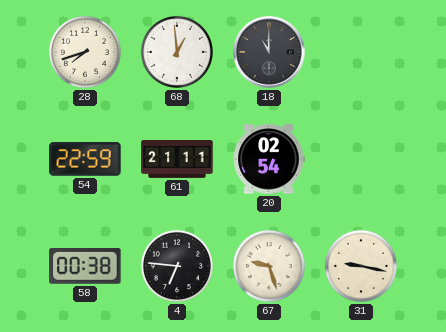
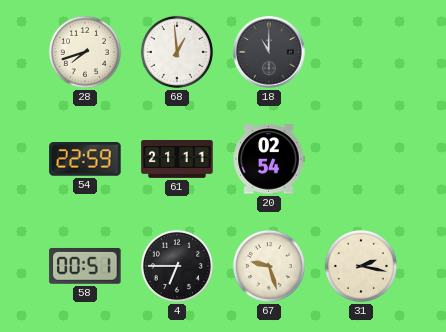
58: 00:38 -> 00:51 (85, 266)
4: 6:46 -> 6:45 (177, 266)
31: 9:17 -> 2:17 (361, 266)
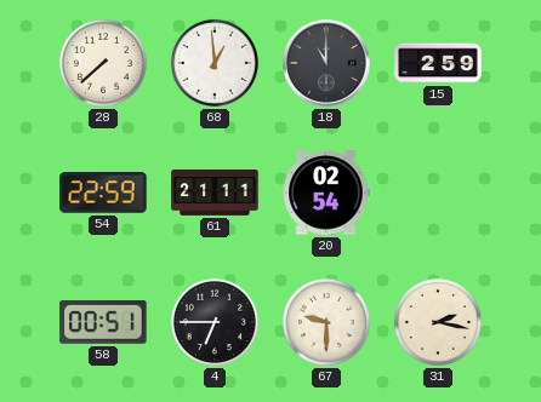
28: 7:42 -> 7:38 (103, 63)
15: none -> 2:59 (438, 63)
67: 9:27 -> 9:30 (326, 322)
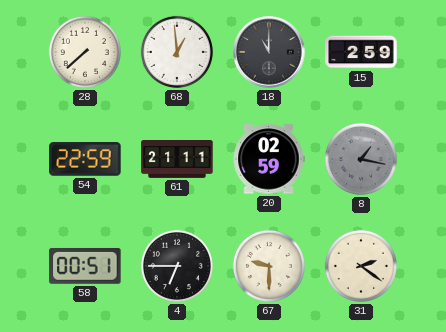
20: 02:54 -> 02:59 (269, 159)
8: none -> 1:17 (361, 159)
31: 2:17 -> 2:21 (361, 266)
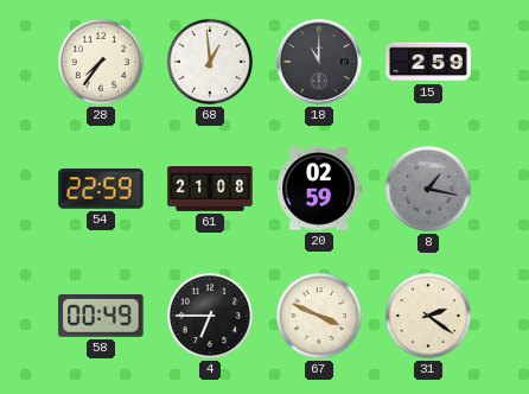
28: 7:38 -> 7:36 (101, 62)
61: 21:11 -> 21:08 (210, 190)
58: 00:51 -> 00:49 (101, 316)
67: 9:30 -> 3:49 (319, 316)
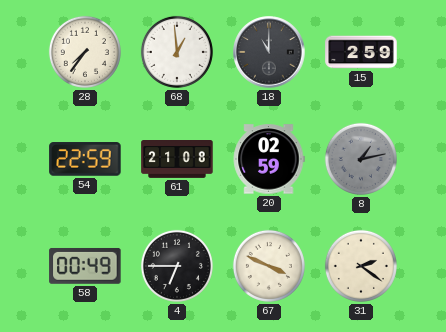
8: 1:17 -> 1:13 (361, 159)
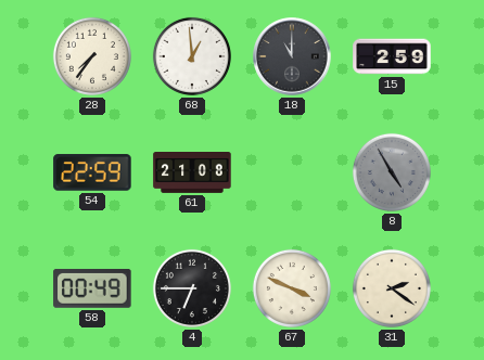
20: 02:59 -> none (269, 159)
8: 1:13 -> 4:55 (392, 172)
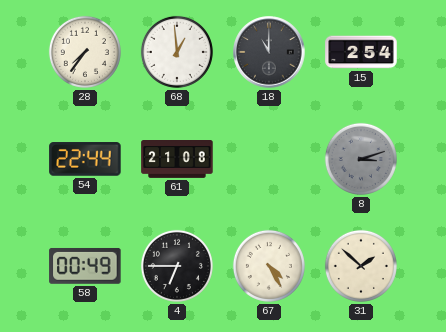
15: 2:59 -> 2:54 (361, 52)
54: 22:59 -> 22:44 (85, 159)
8: 4:55 -> 3:12 (361, 159)
67: 3:49 -> 4:25 (269, 266)
31: 2:21 -> 1:52 (361, 266)
